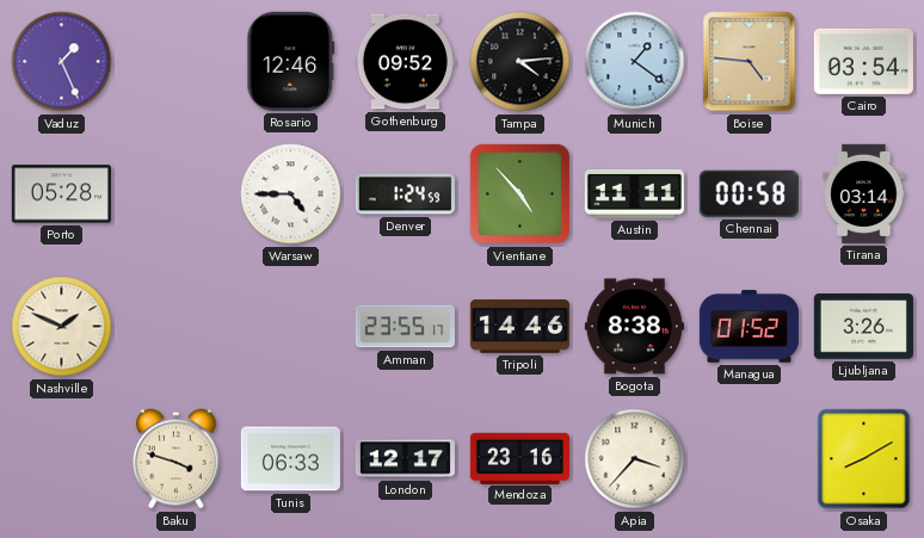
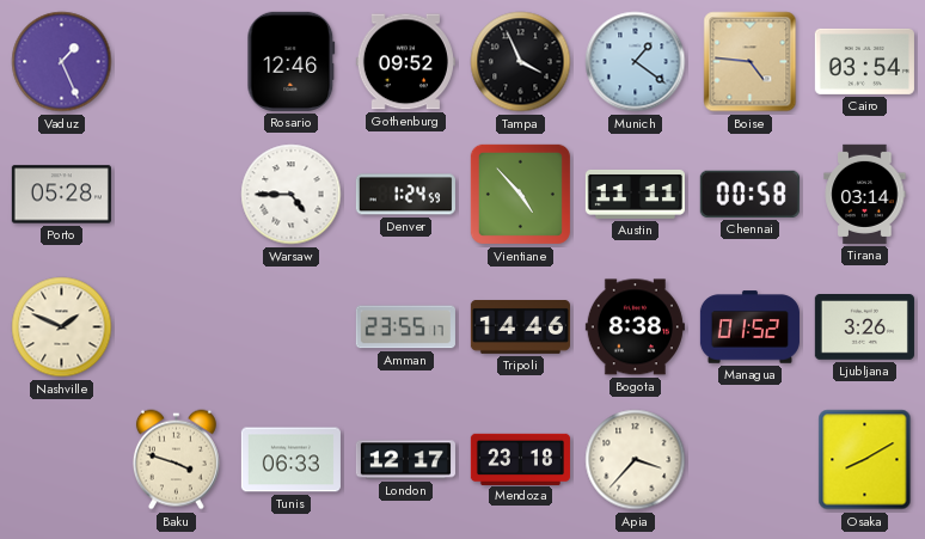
Tampa: 4:14 -> 3:56 (521, 62)
Mendoza: 23:16 -> 23:18 (520, 459)
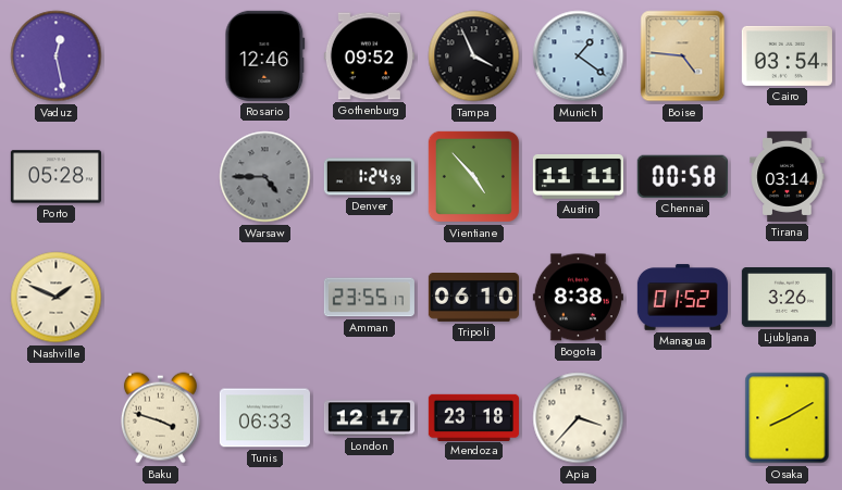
Vaduz: 1:26 -> 12:28 (57, 56)
Warsaw dial: white -> grey (265, 177)
Tripoli: 14:46 -> 06:10 (473, 298)
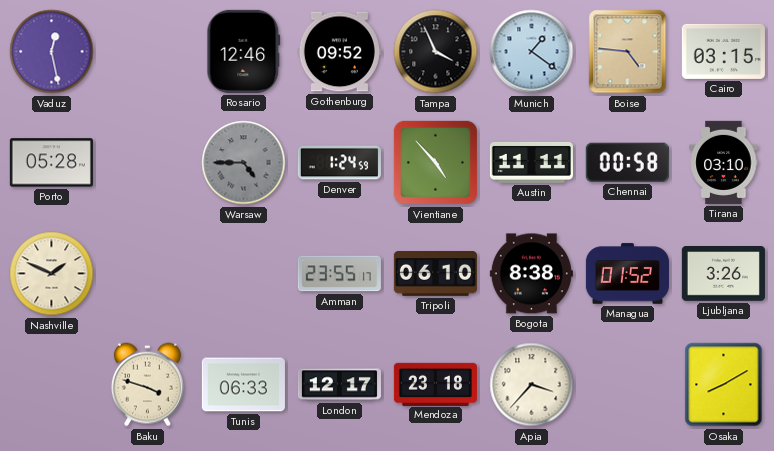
Cairo: 03:54 -> 03:15 (723, 51)
Tirana: 03:14 -> 03:10 (724, 162)
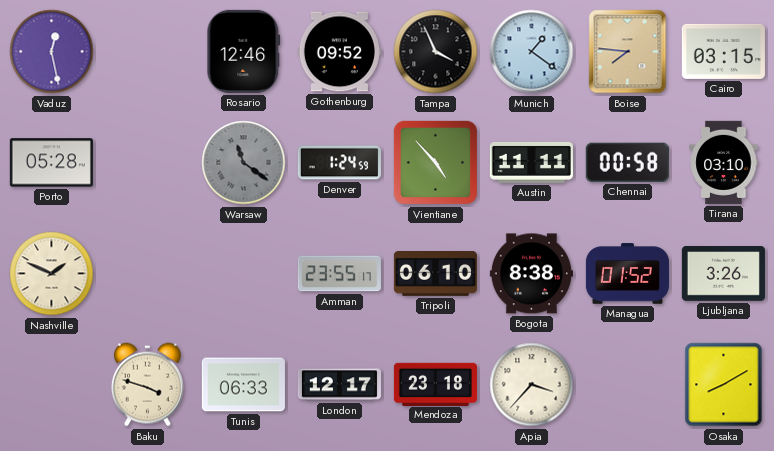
Boise: 4:46 -> 7:46 (628, 52)
Warsaw: 4:45 -> 11:21 (244, 163)
